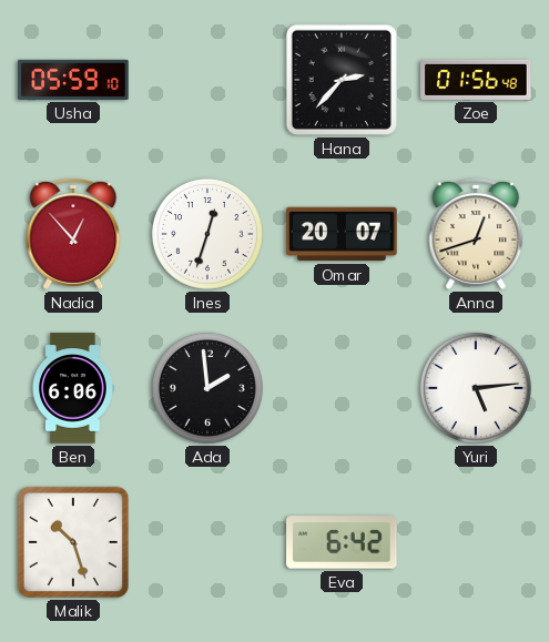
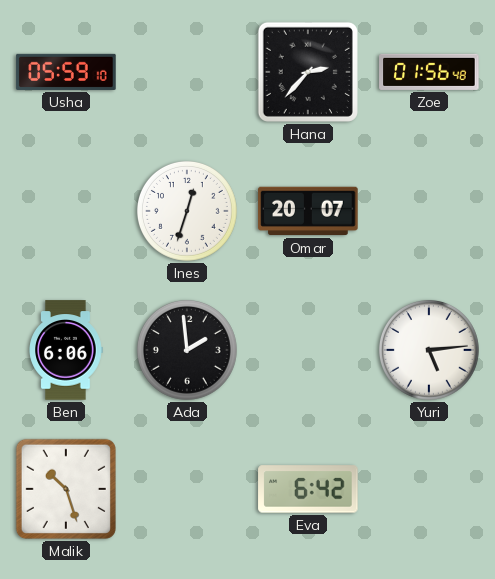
Nadia: 12:53 -> none (73, 234)
Anna: 12:42 -> none (476, 234)
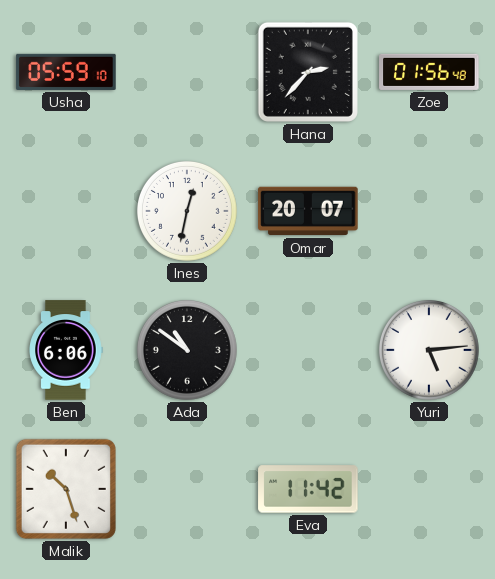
Ines: 12:33 -> 12:32 (187, 211)
Ada: 1:59 -> 10:51 (187, 350)
Eva: 6:42 -> 11:42 (308, 489)
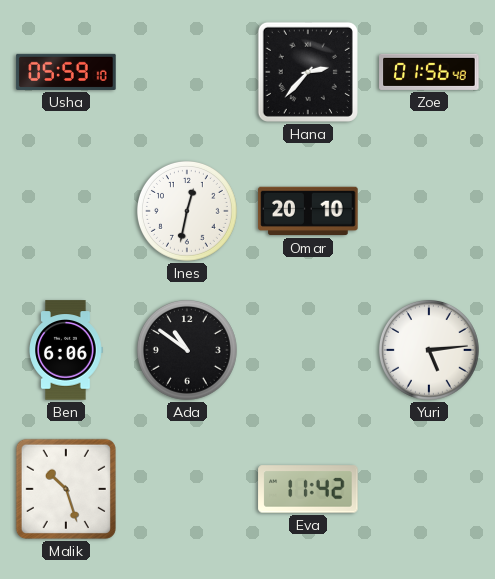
Omar: 20:07 -> 20:10 (308, 211)
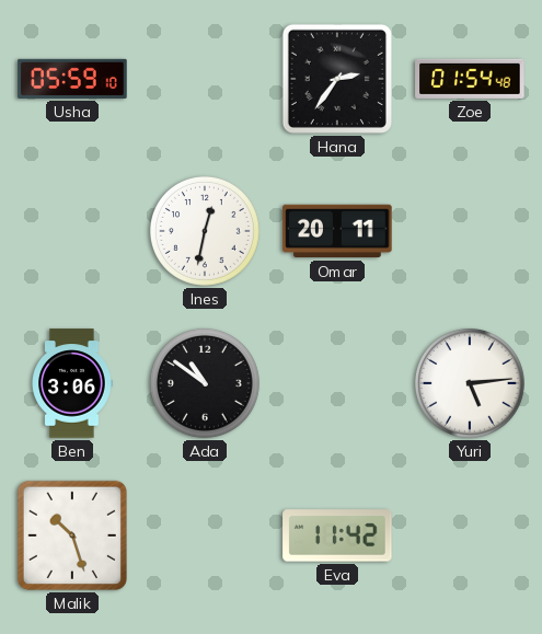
Hana: 2:37 -> 2:36 (337, 79)
Zoe: 01:56 -> 01:54 (470, 79)
Omar: 20:10 -> 20:11 (337, 231)
Ben: 6:06 -> 3:06 (72, 383)
